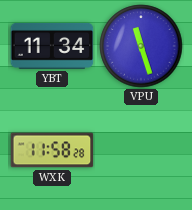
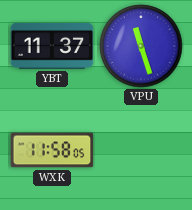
YBT: 11:34 -> 11:37 (52, 46)
WXK: 11:58:28 -> 11:58:05 (52, 150)
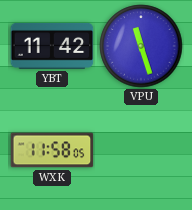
YBT: 11:37 -> 11:42 (52, 46)
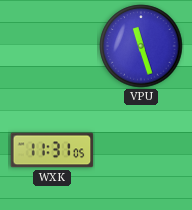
YBT: 11:42 -> none (52, 46)
WXK: 11:58 -> 11:31 (52, 150)
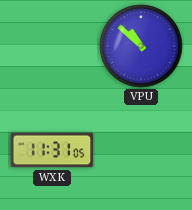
VPU: 11:27 -> 10:52 (141, 46)
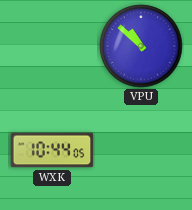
WXK: 11:31 -> 10:44 (52, 150)
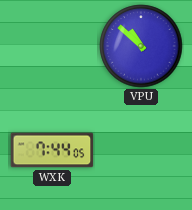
WXK: 10:44 -> 7:44 (52, 150)
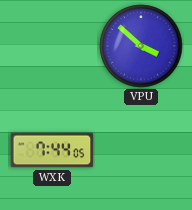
VPU: 10:52 -> 3:52 (141, 46)
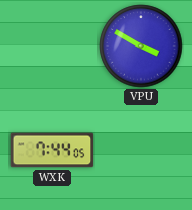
VPU: 3:52 -> 3:50 (141, 46)
